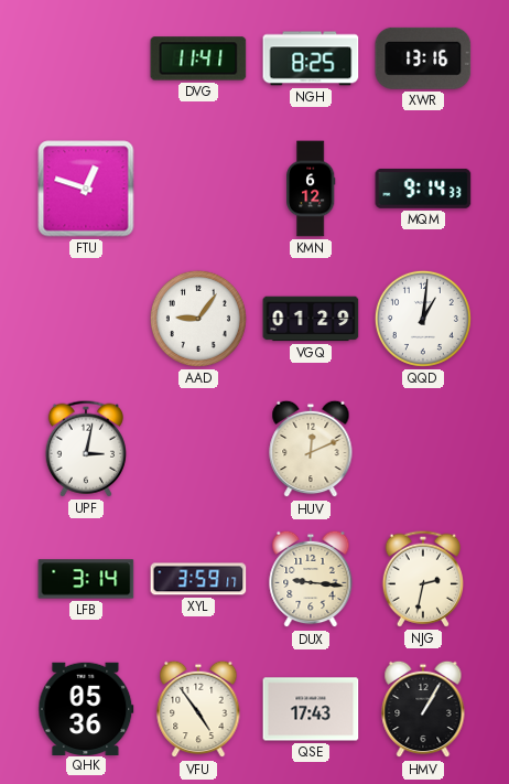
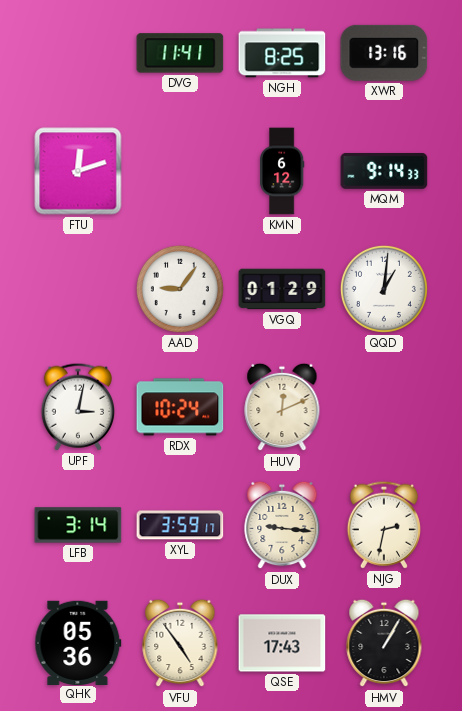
FTU: 12:48 -> 12:12 (78, 171)
RDX: none -> 10:24 (180, 407)
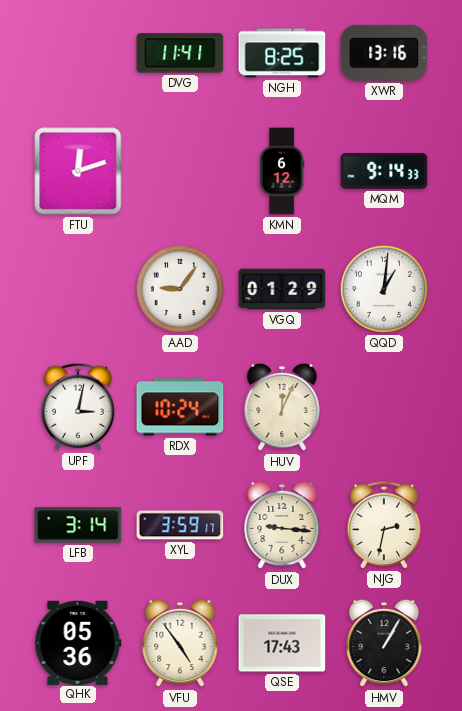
HUV: 12:11 -> 12:04 (282, 407)
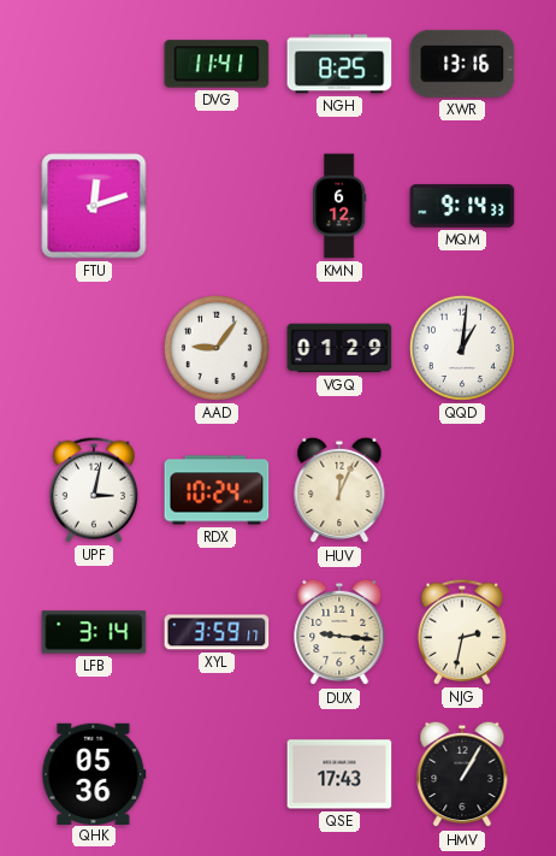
VFU: 4:54 -> none (180, 643)
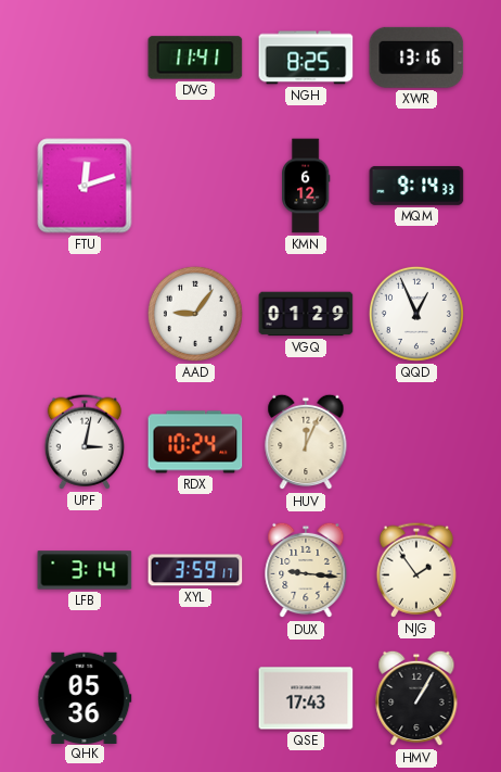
QQD: 1:01 -> 12:56 (416, 314)
NJG: 2:32 -> 1:54 (415, 570)
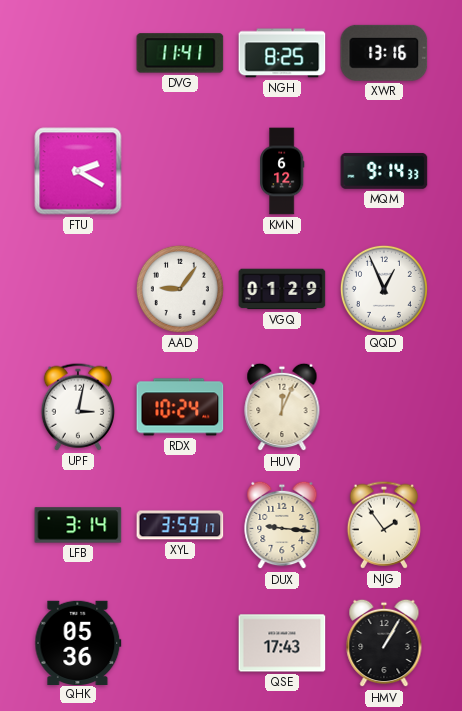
FTU: 12:12 -> 2:20 (78, 171)
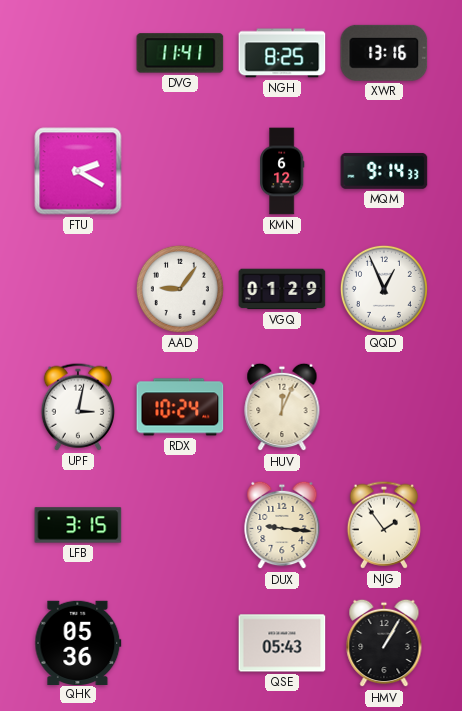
LFB: 3:14 -> 3:15 (78, 525)
XYL: 3:59 -> none (180, 525)
QSE: 17:43 -> 05:43 (282, 643)
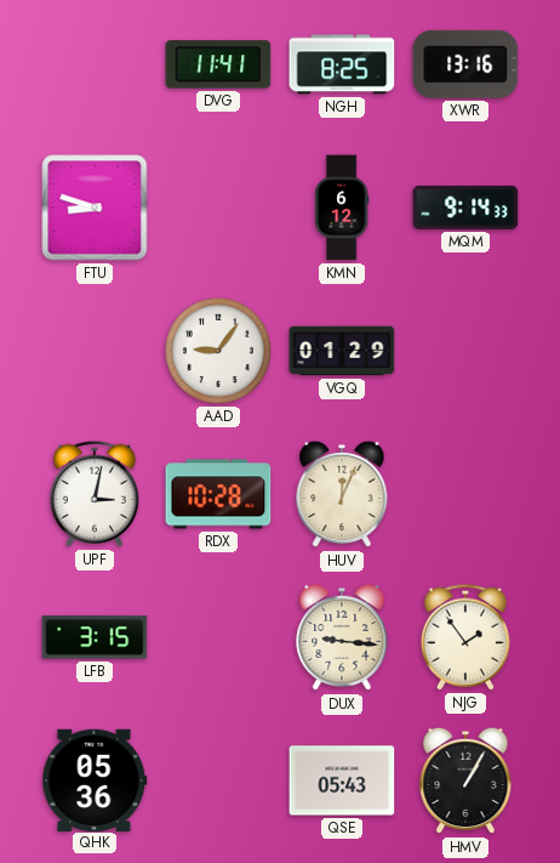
FTU: 2:20 -> 8:48 (95, 208)
QQD: 12:56 -> none (384, 289)
RDX: 10:24 -> 10:28 (218, 494)
